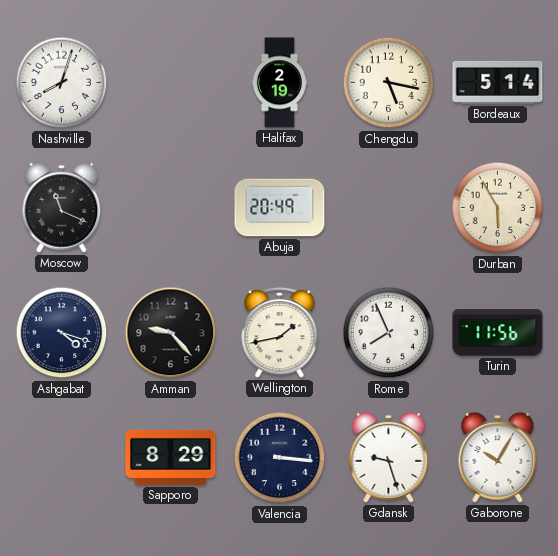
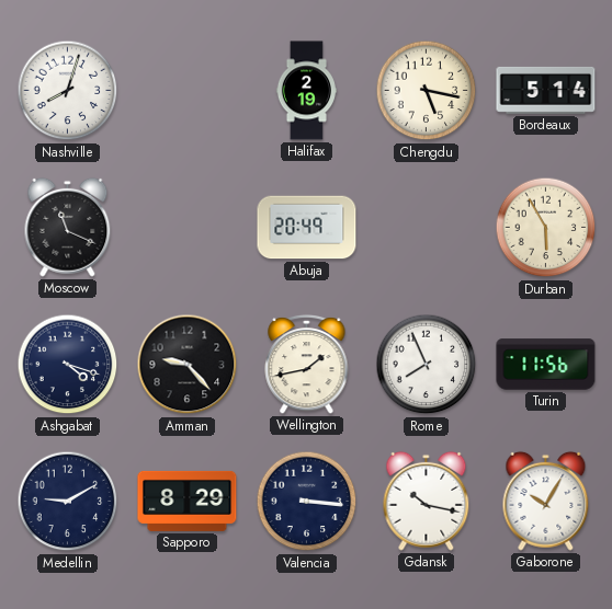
Medellin: none -> 9:10 (68, 502)
Gdansk: 9:27 -> 10:17 (427, 501)
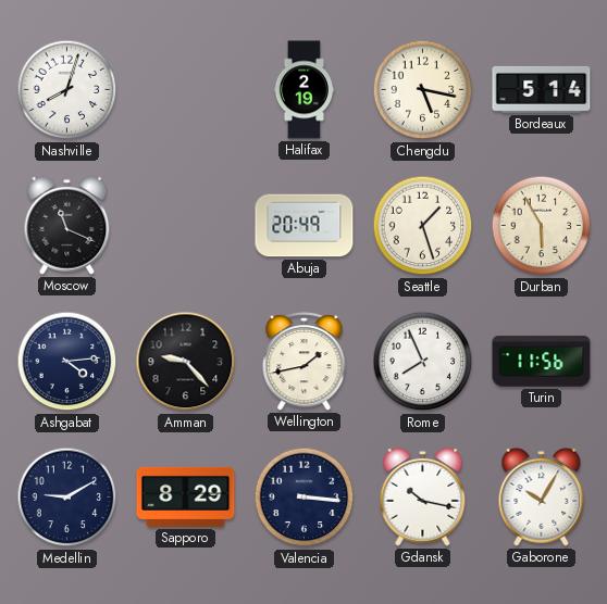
Seattle: none -> 1:27 (423, 226)
Ashgabat: 4:18 -> 4:14 (67, 362)
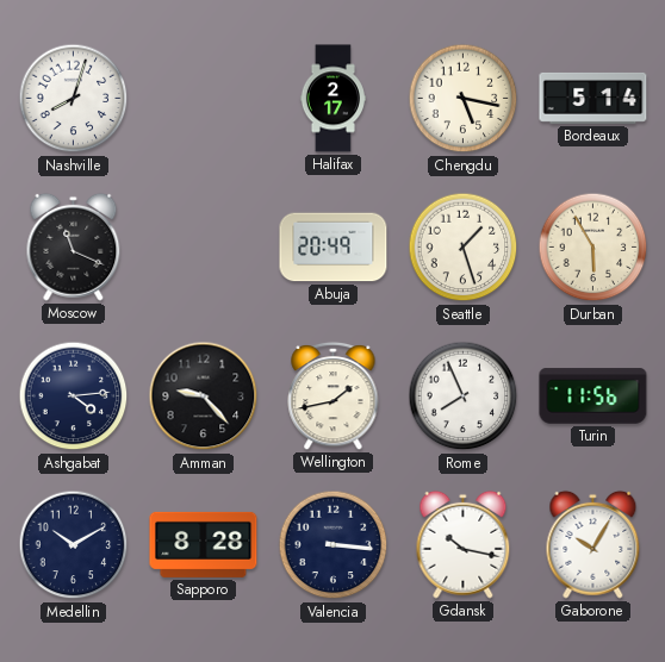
Halifax: 2:19 -> 2:17 (332, 99)
Medellin: 9:10 -> 10:10 (74, 545)
Sapporo: 8:29 -> 8:28 (204, 544)
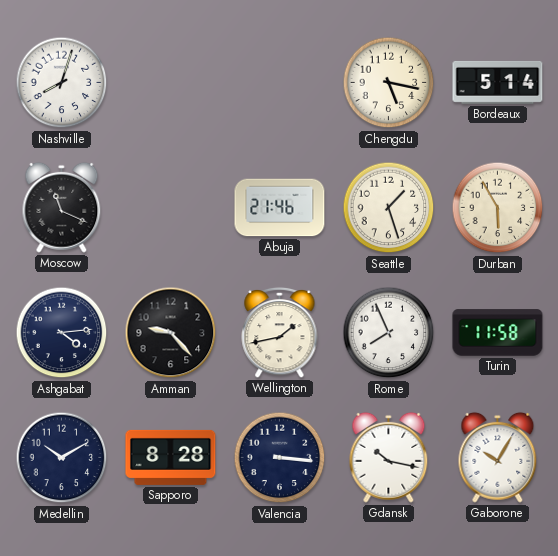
Halifax: 2:17 -> none (332, 99)
Abuja: 20:49 -> 21:46 (280, 208)
Turin: 11:56 -> 11:58 (498, 333)
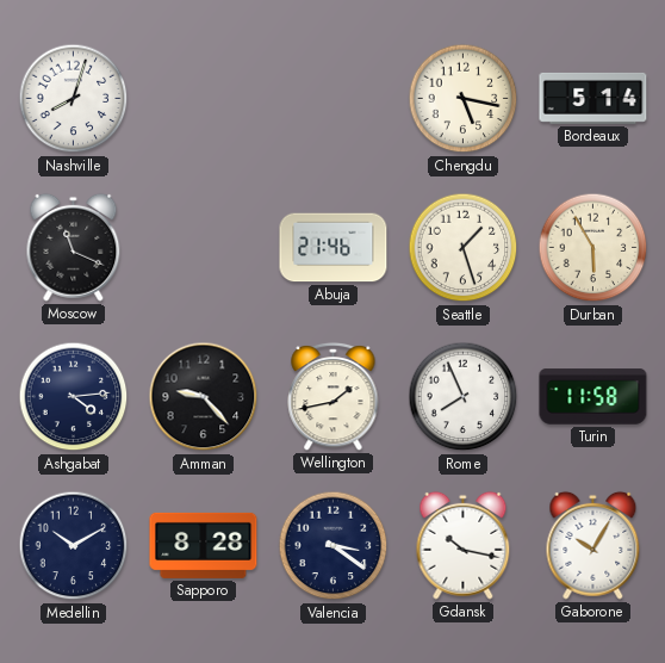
Valencia: 3:16 -> 3:21 (334, 546)
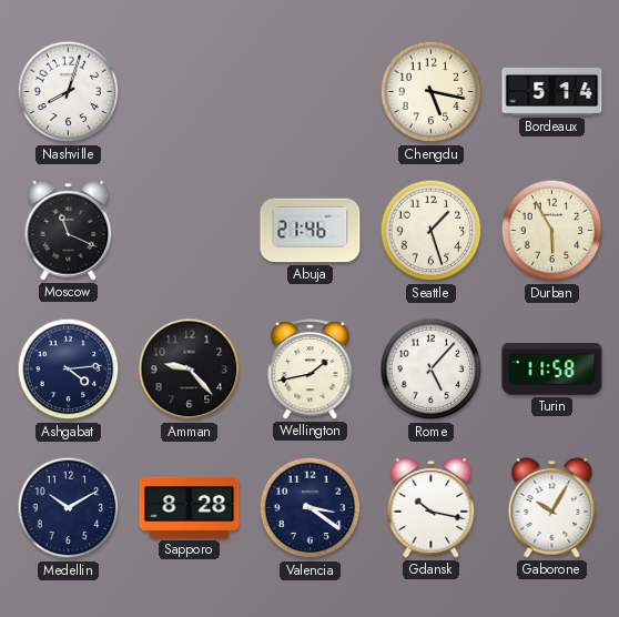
Rome: 7:56 -> 5:07 (432, 370)
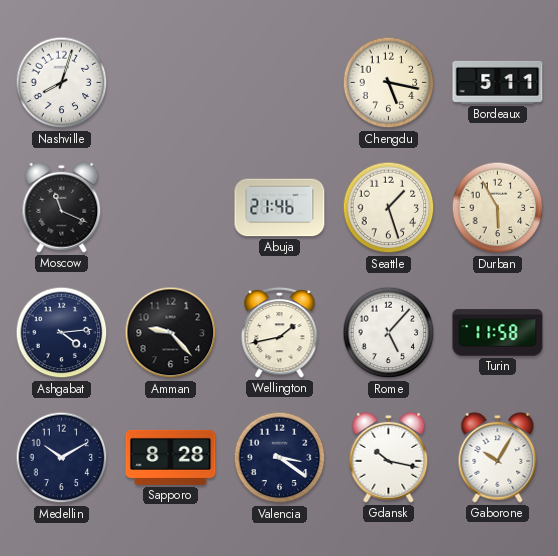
Bordeaux: 5:14 -> 5:11 (498, 82)
